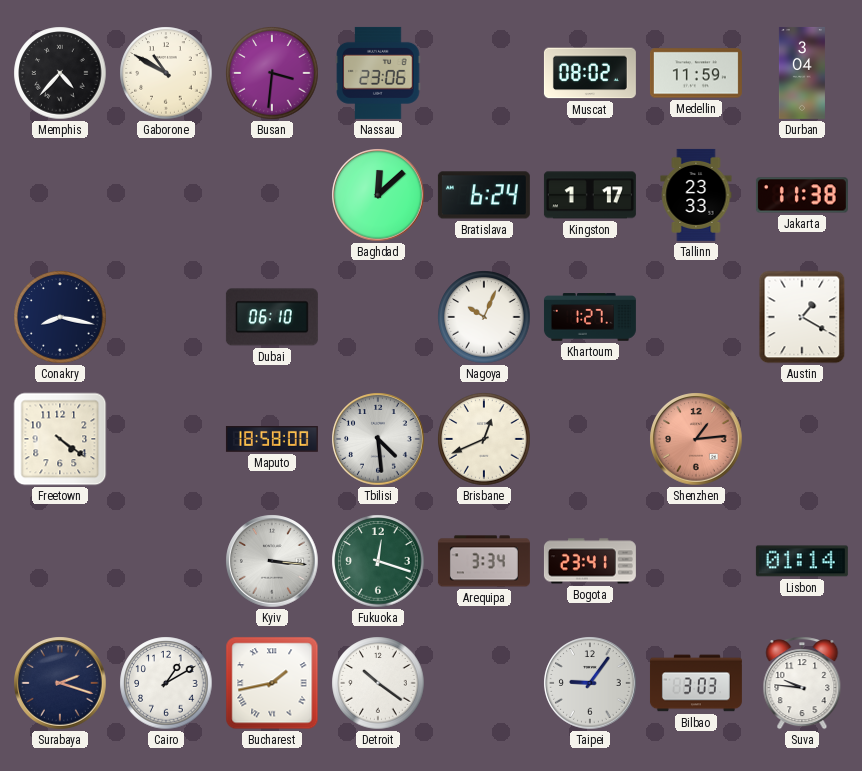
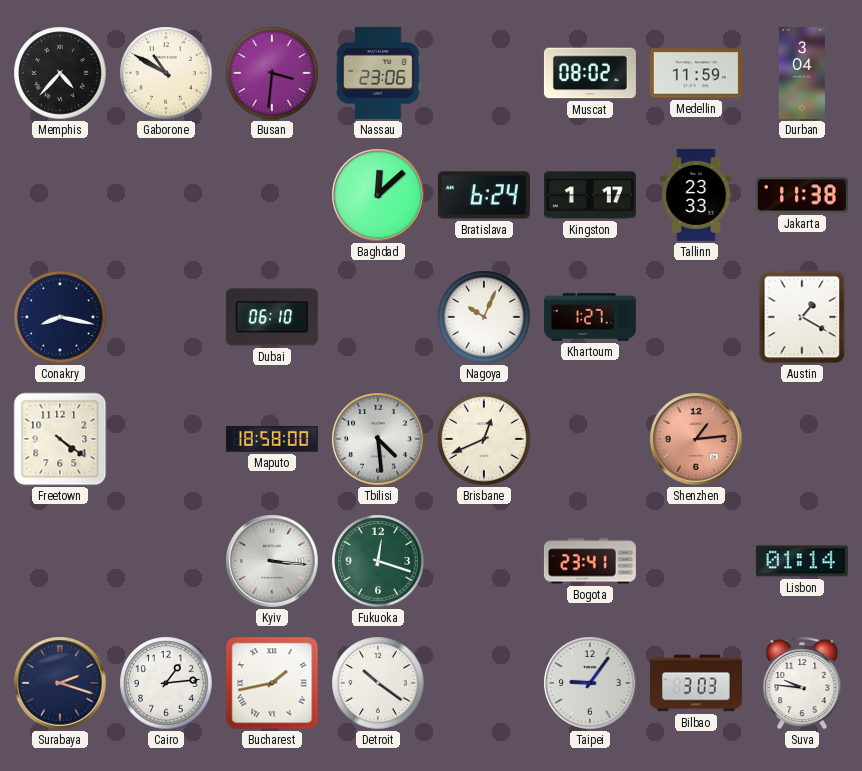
Arequipa: 3:34 -> none (484, 561)
Cairo: 1:10 -> 1:14 (166, 683)
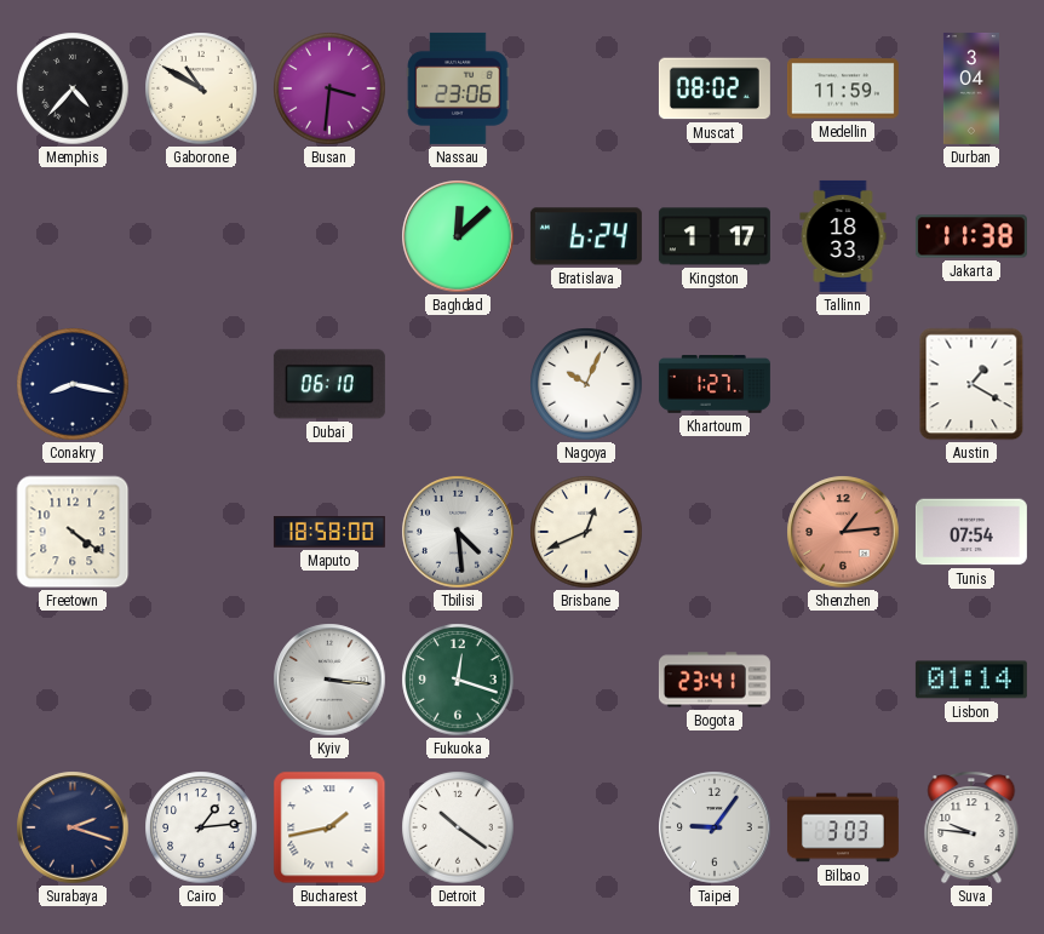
Tallinn: 23:33 -> 18:33 (843, 236)
Tunis: none -> 07:54 (971, 532)
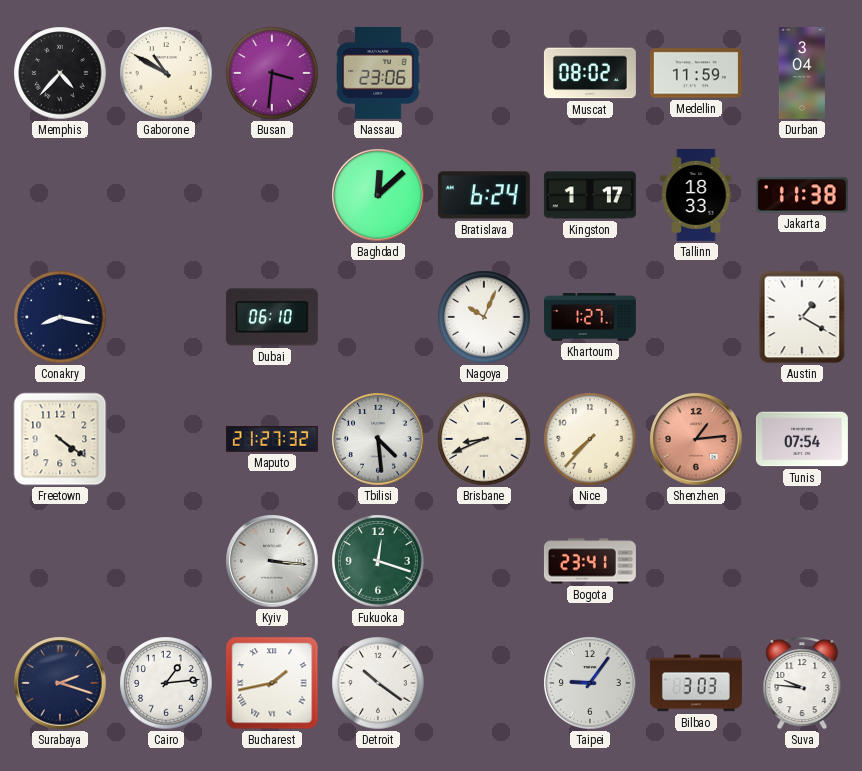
Maputo: 18:58 -> 21:27 (272, 440)
Brisbane: 12:41 -> 8:41 (484, 439)
Nice: none -> 7:37 (590, 439)
Lisbon: 01:14 -> none (971, 680)
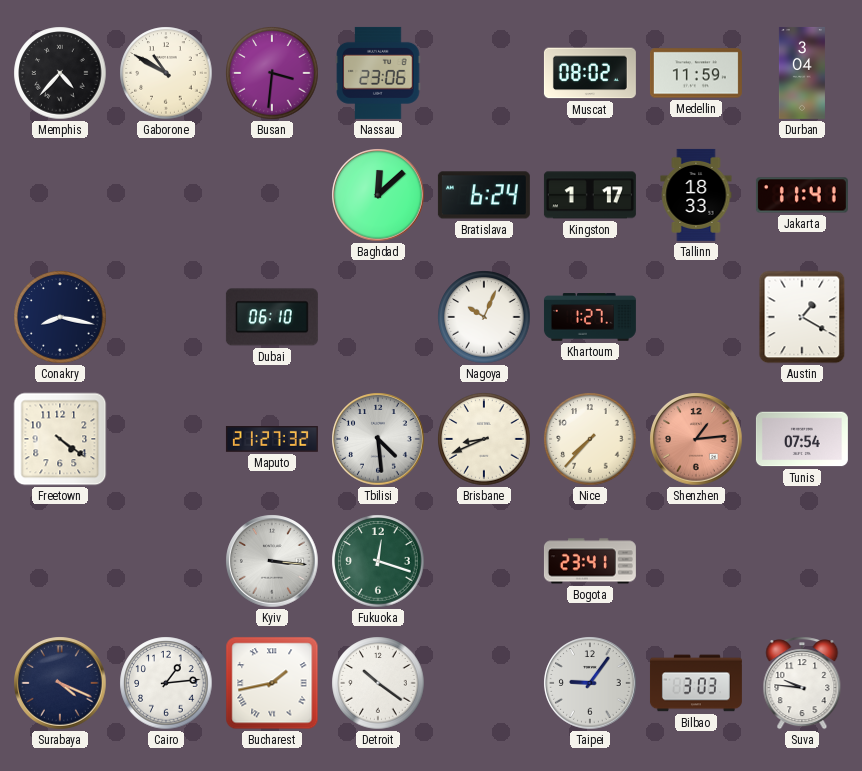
Jakarta: 11:38 -> 11:41 (802, 195)
Surabaya: 2:18 -> 4:19 (60, 683)
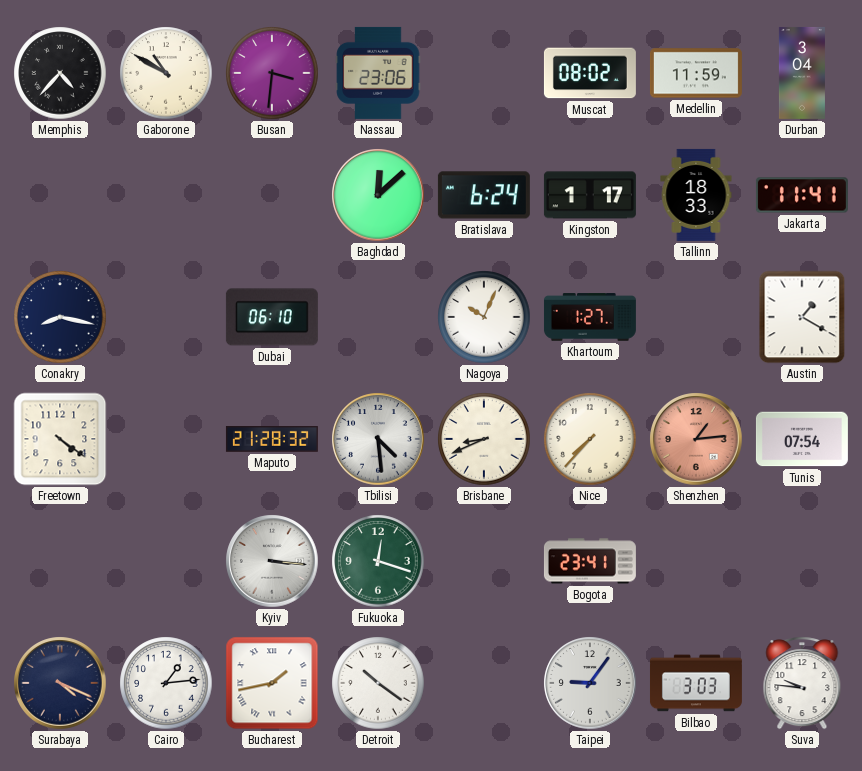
Maputo: 21:27 -> 21:28 (272, 440)
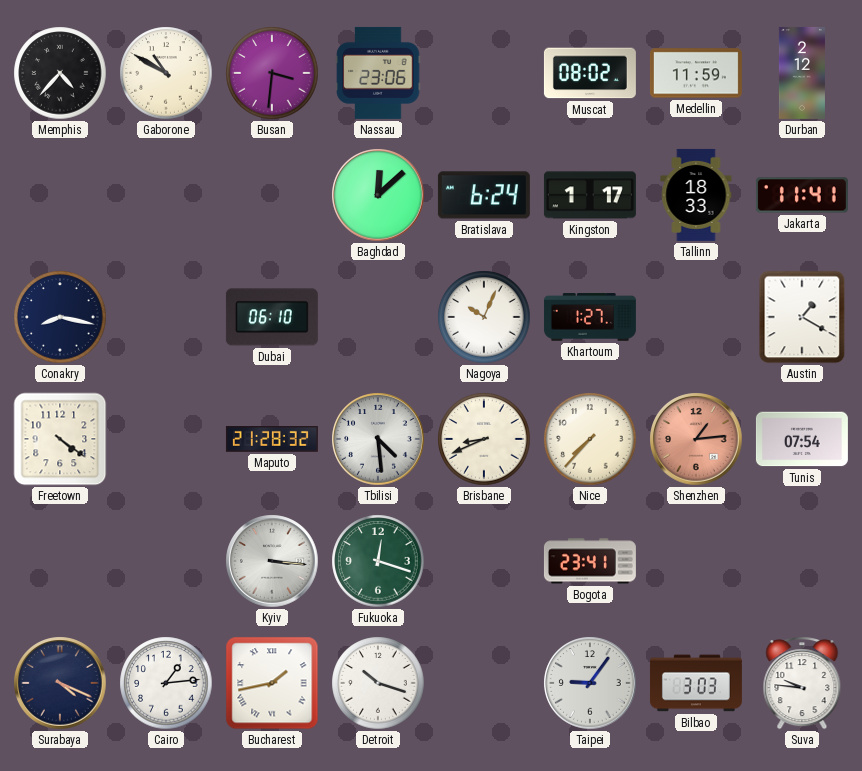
Durban: 3:04 -> 2:12 (802, 73)
Detroit: 10:21 -> 10:18 (378, 683)
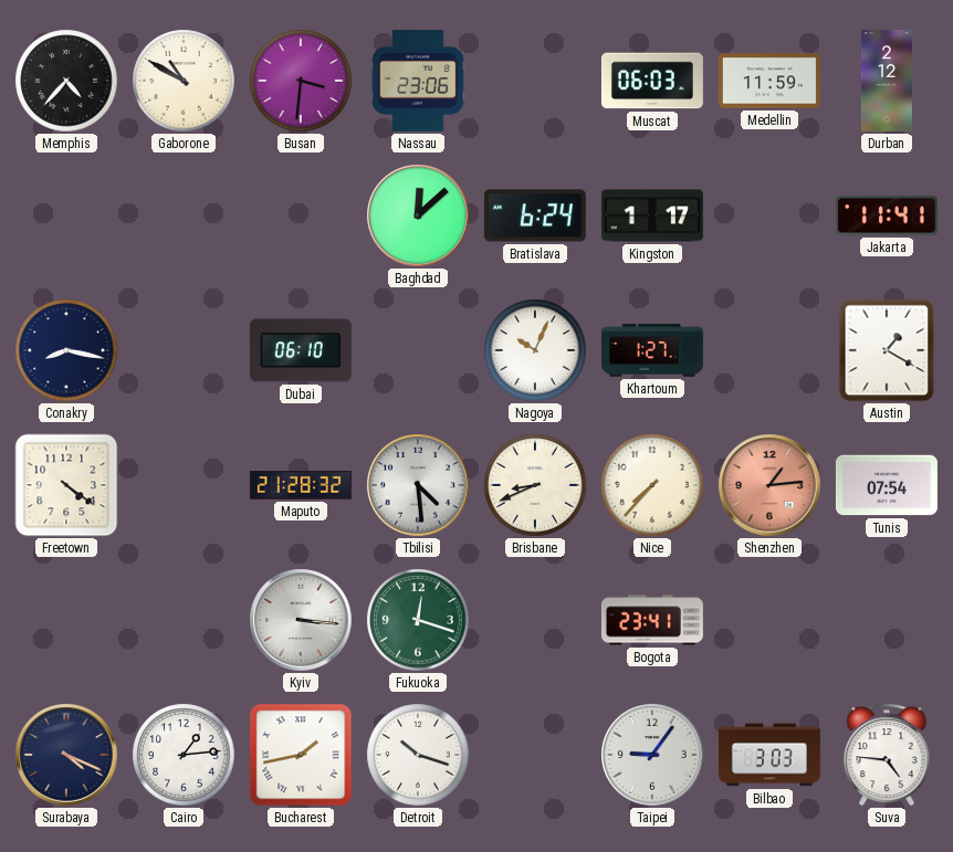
Muscat: 08:02 -> 06:03 (652, 81)
Tallinn: 18:33 -> none (696, 195)
Suva: 9:46 -> 4:46 (887, 755)
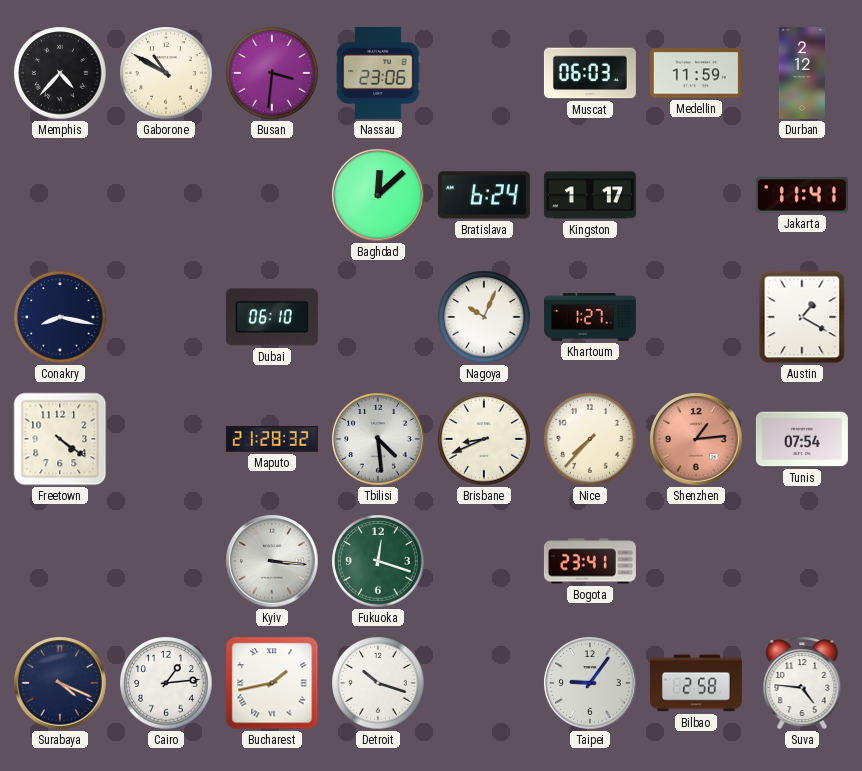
Bilbao: 3:03 -> 2:58 (696, 683)
